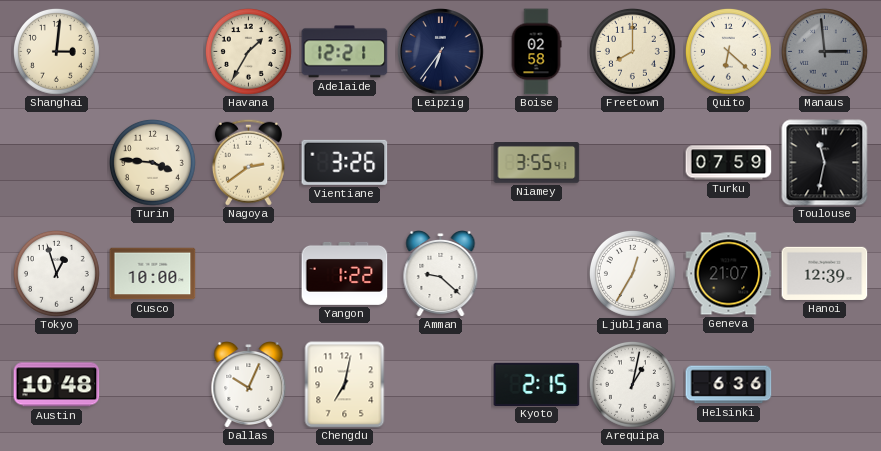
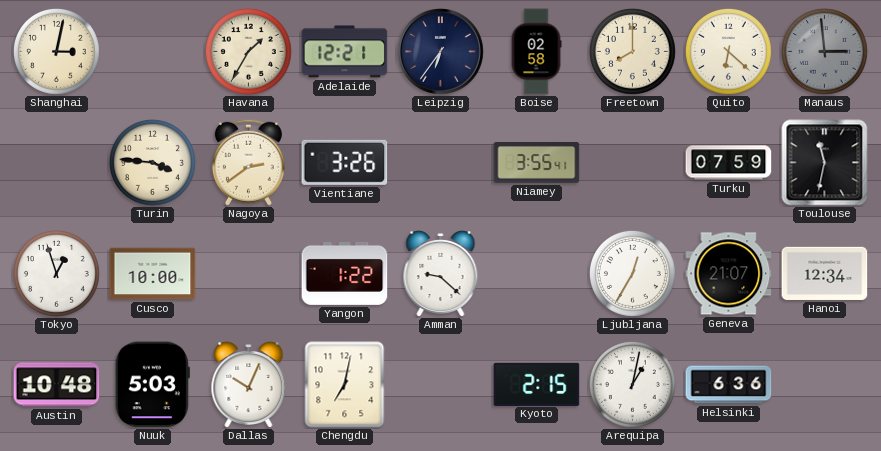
Shanghai: 3:01 -> 3:02 (56, 51)
Hanoi: 12:39 -> 12:34 (825, 273)
Nuuk: none -> 5:03 (152, 385)
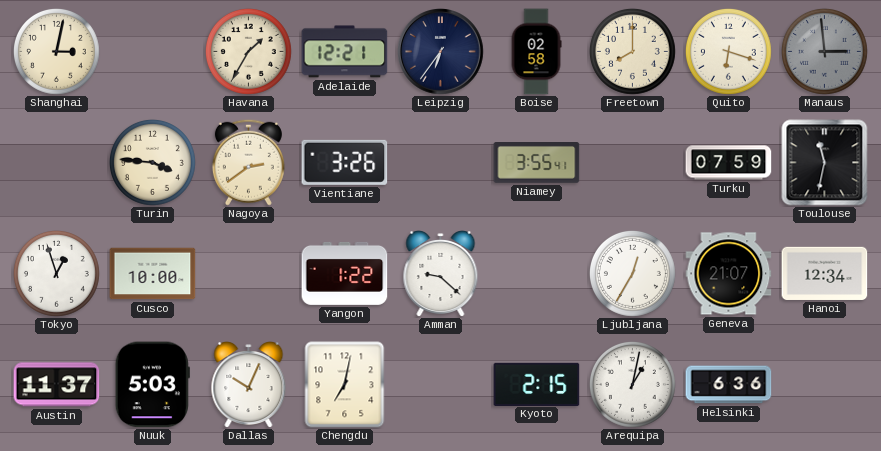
Quito: 6:22 -> 6:18 (728, 51)
Austin: 10:48 -> 11:37 (57, 385)
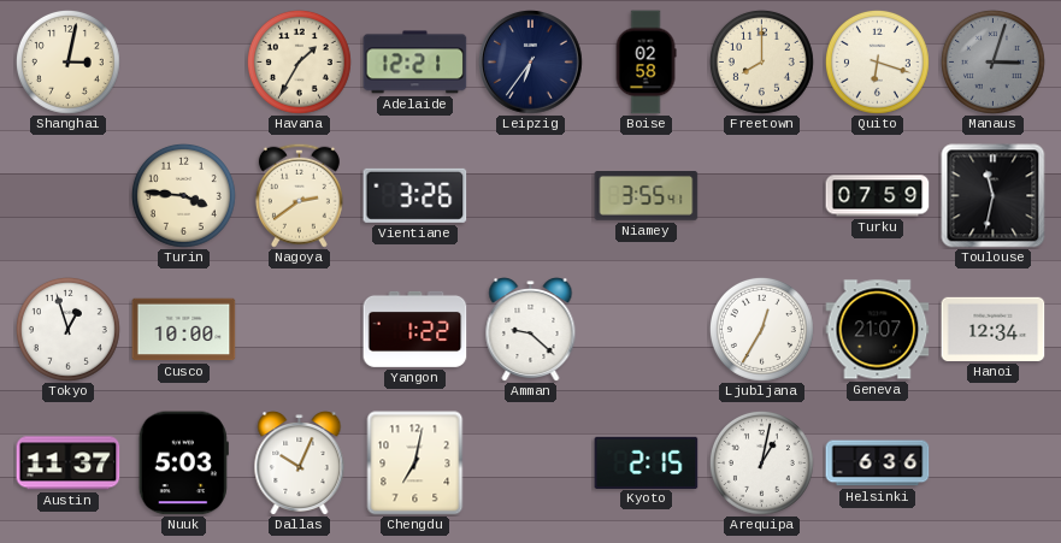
Manaus: 2:59 -> 3:03 (992, 61)
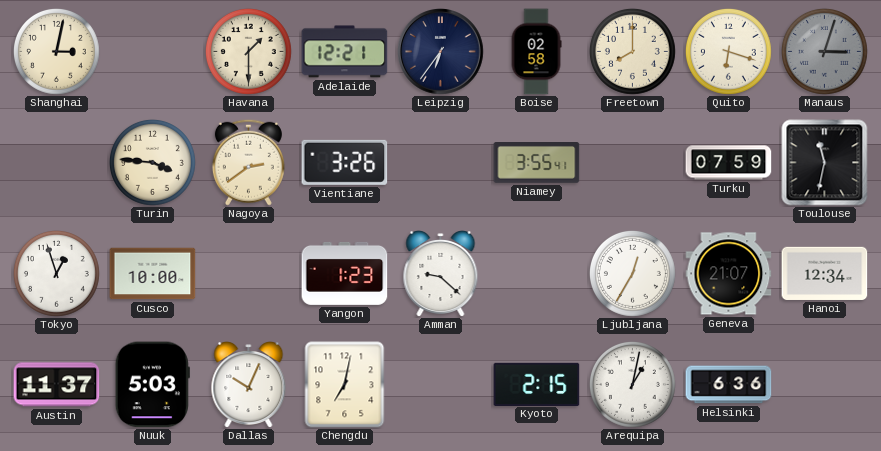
Havana: 1:35 -> 1:30 (248, 51)
Yangon: 1:22 -> 1:23 (345, 273)
